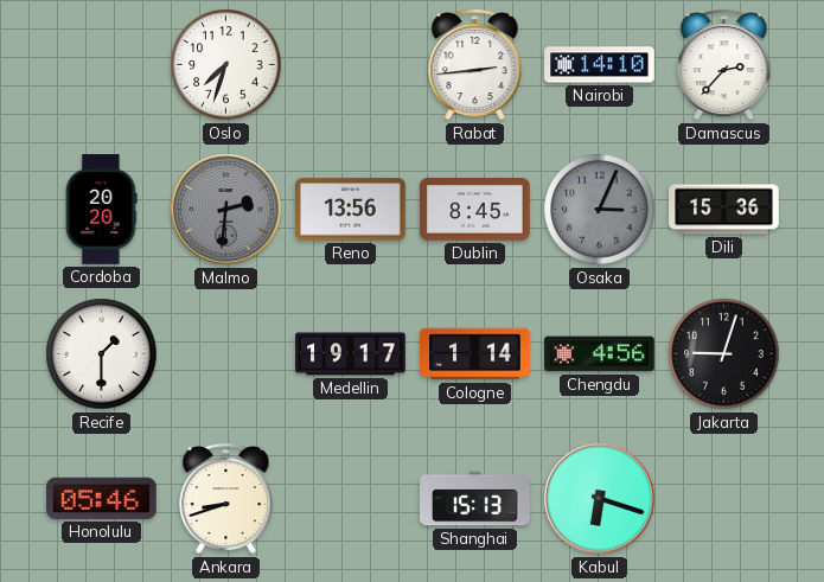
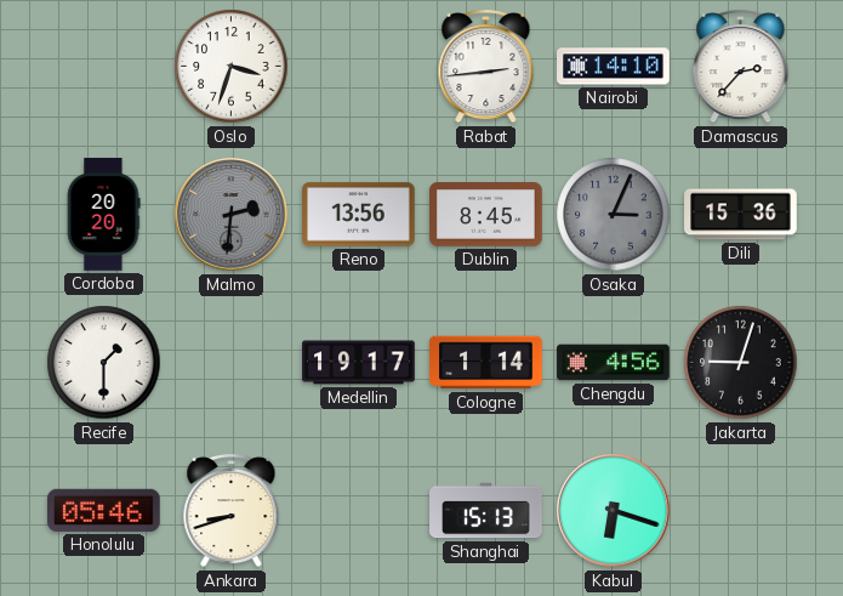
Oslo: 7:33 -> 3:33 (232, 67)
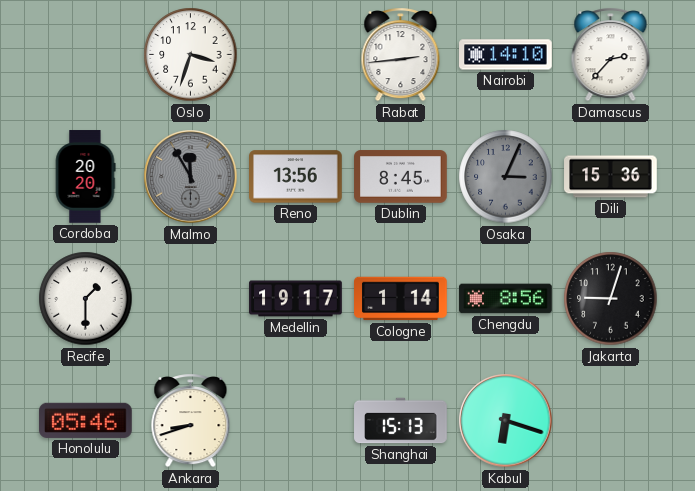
Malmo: 2:31 -> 11:55 (191, 177)
Chengdu: 4:56 -> 8:56 (506, 299)
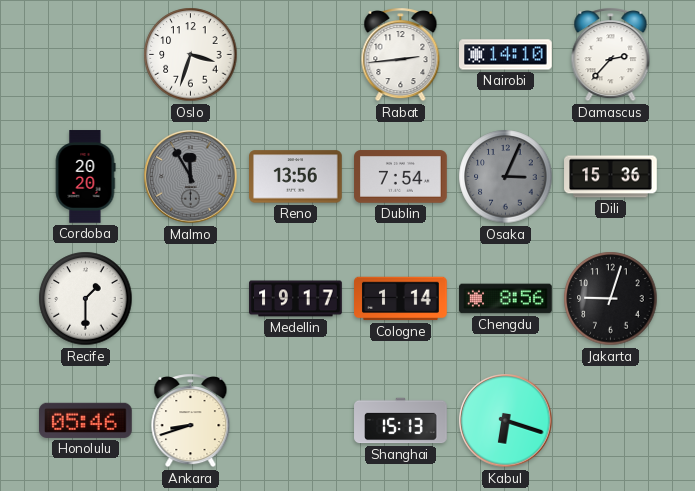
Dublin: 8:45 -> 7:54 (401, 177)
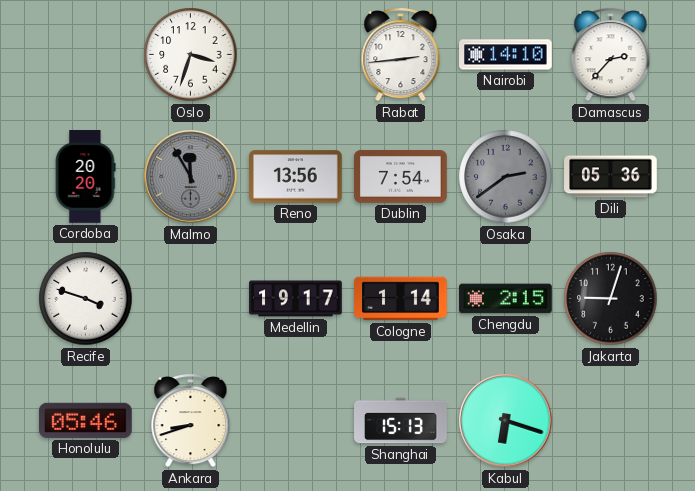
Osaka: 3:04 -> 2:39 (506, 177)
Dili: 15:36 -> 05:36 (611, 177)
Recife: 1:30 -> 3:48 (86, 299)
Chengdu: 8:56 -> 2:15 (506, 299)
